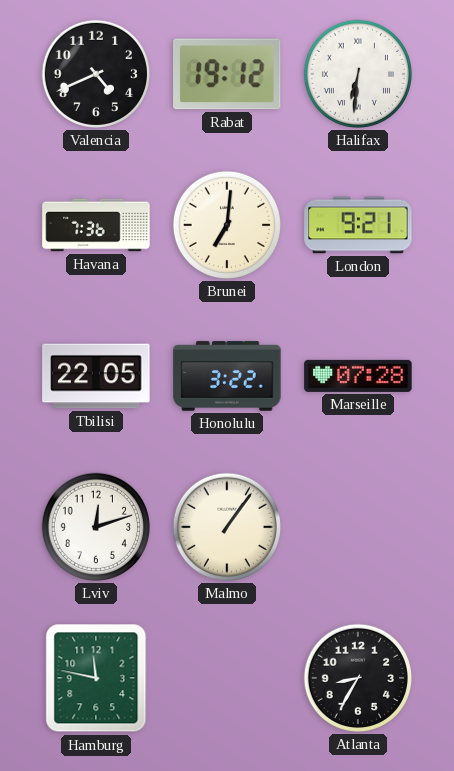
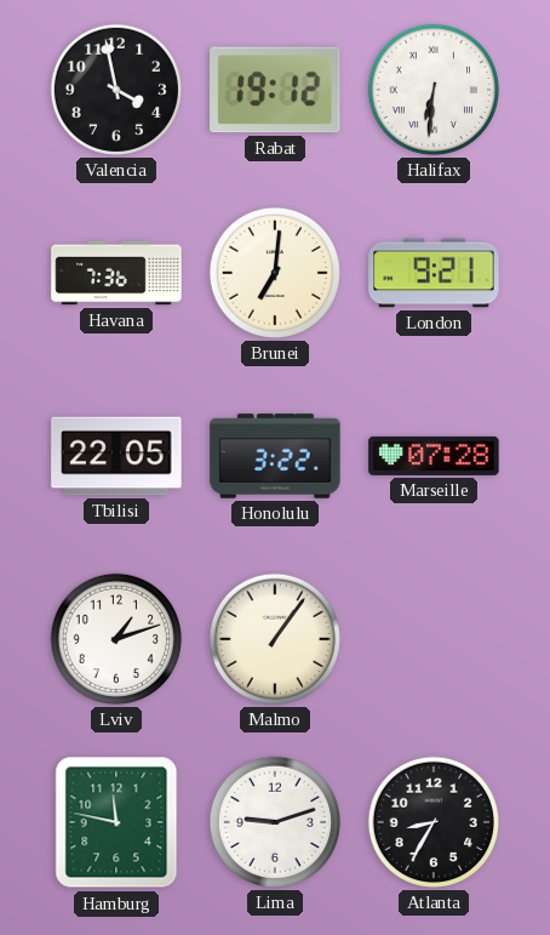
Valencia: 4:41 -> 3:58 (116, 90)
Lviv: 12:12 -> 1:12 (116, 639)
Lima: none -> 9:12 (275, 822)
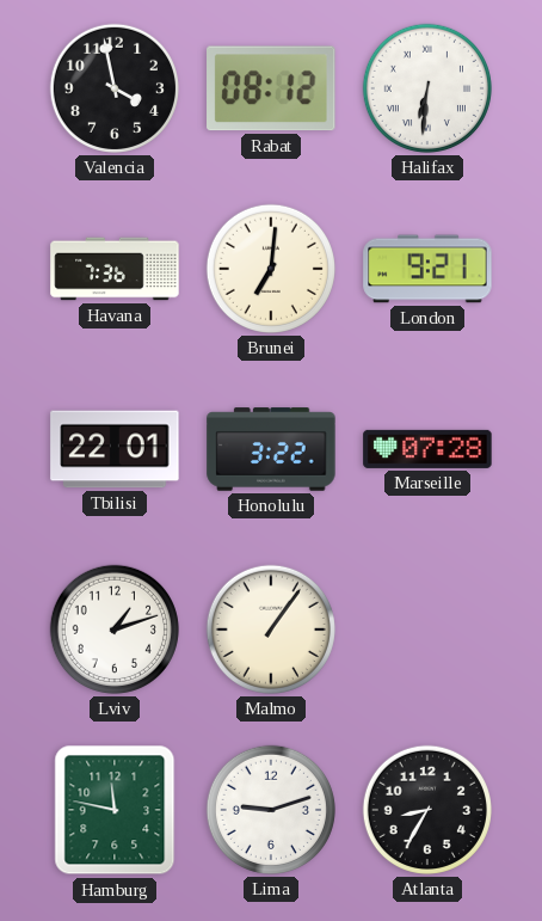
Rabat: 19:12 -> 08:12 (271, 88)
Tbilisi: 22:05 -> 22:01 (115, 449)
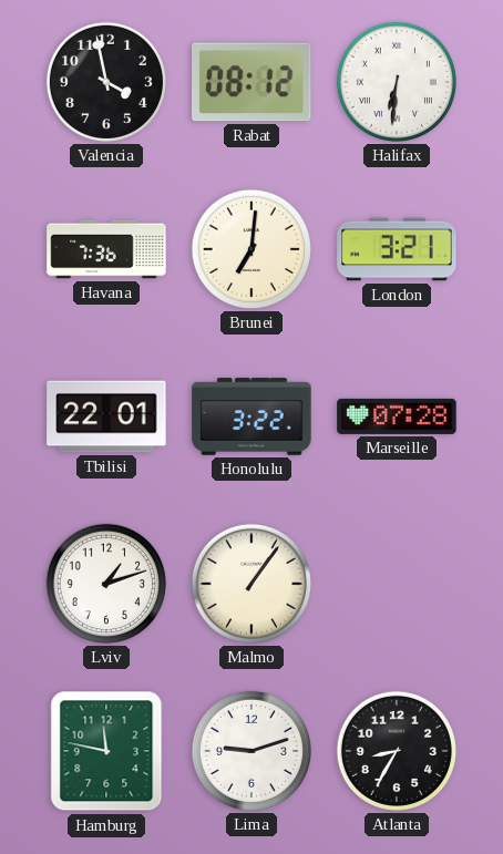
London: 9:21 -> 3:21 (397, 249)
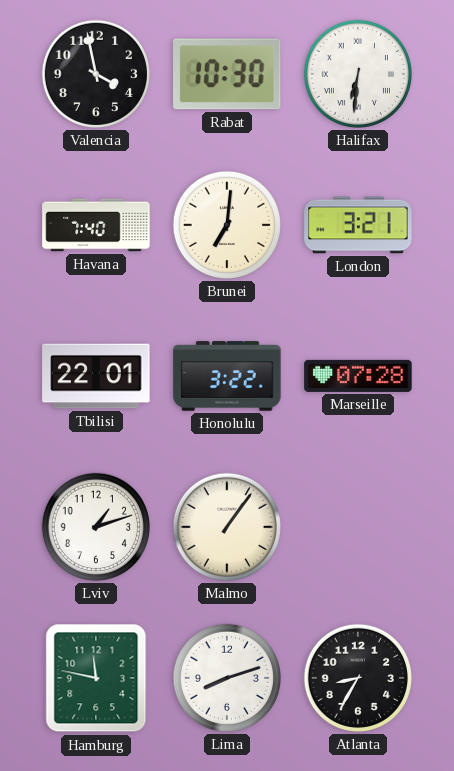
Rabat: 08:12 -> 10:30 (227, 74)
Havana: 7:36 -> 7:40 (96, 225)
Lima: 9:12 -> 8:12 (227, 678)
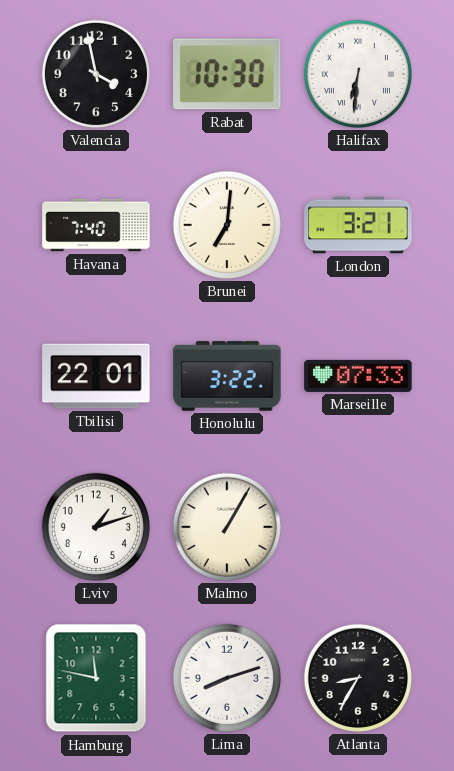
Marseille: 07:28 -> 07:33 (358, 376)
Malmo: 1:06 -> 1:05 (227, 527)
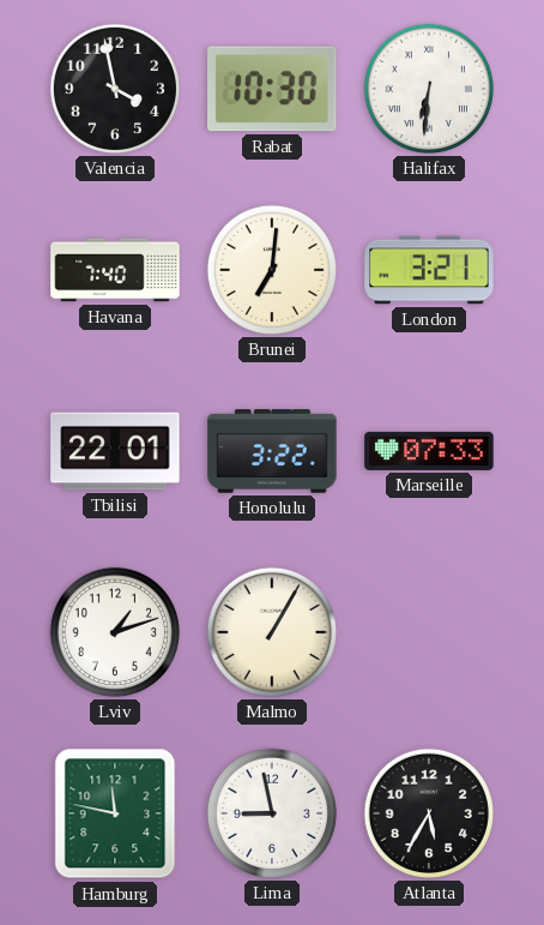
Lima: 8:12 -> 8:58 (272, 813)
Atlanta: 8:35 -> 5:35 (429, 813)
